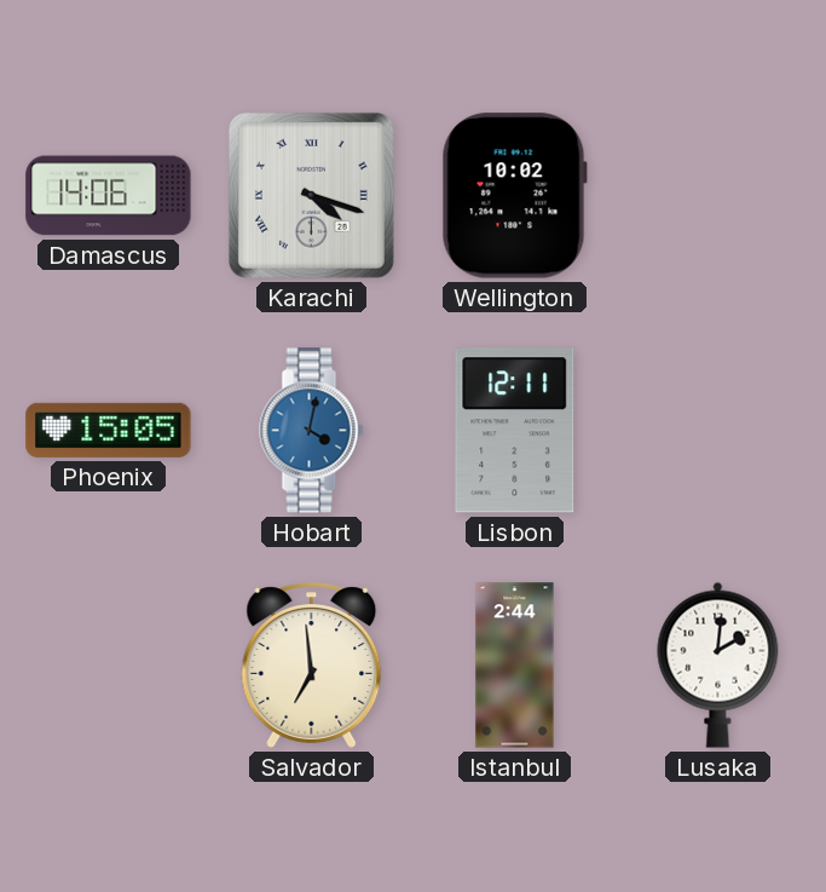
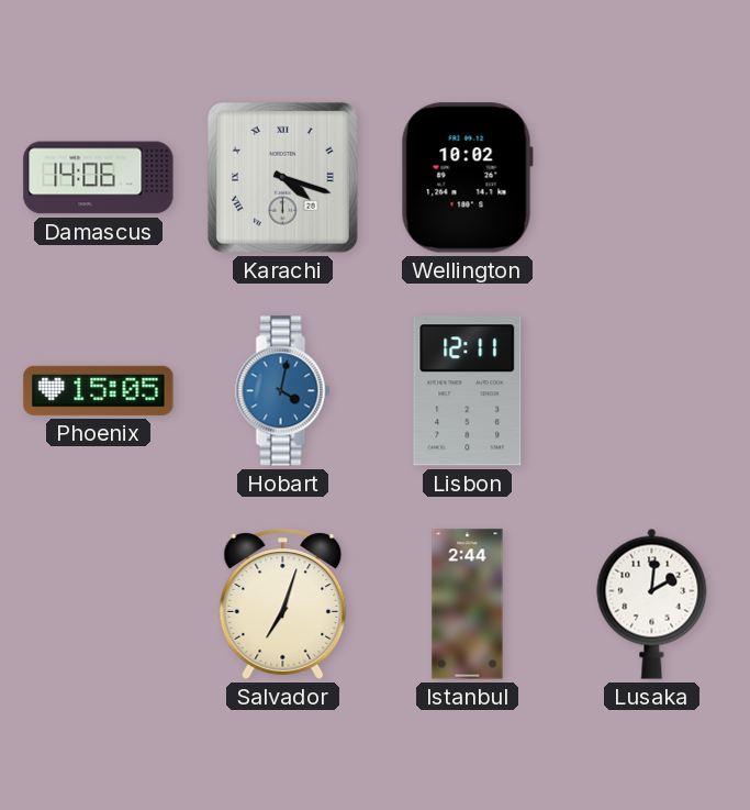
Salvador: 6:59 -> 7:03 (283, 604)
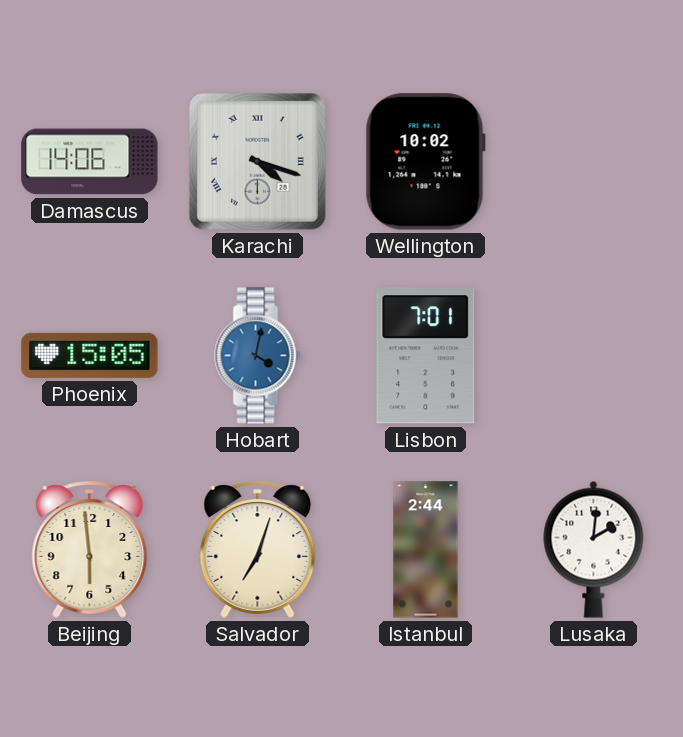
Lisbon: 12:11 -> 7:01 (426, 356)
Beijing: none -> 5:59 (90, 550)
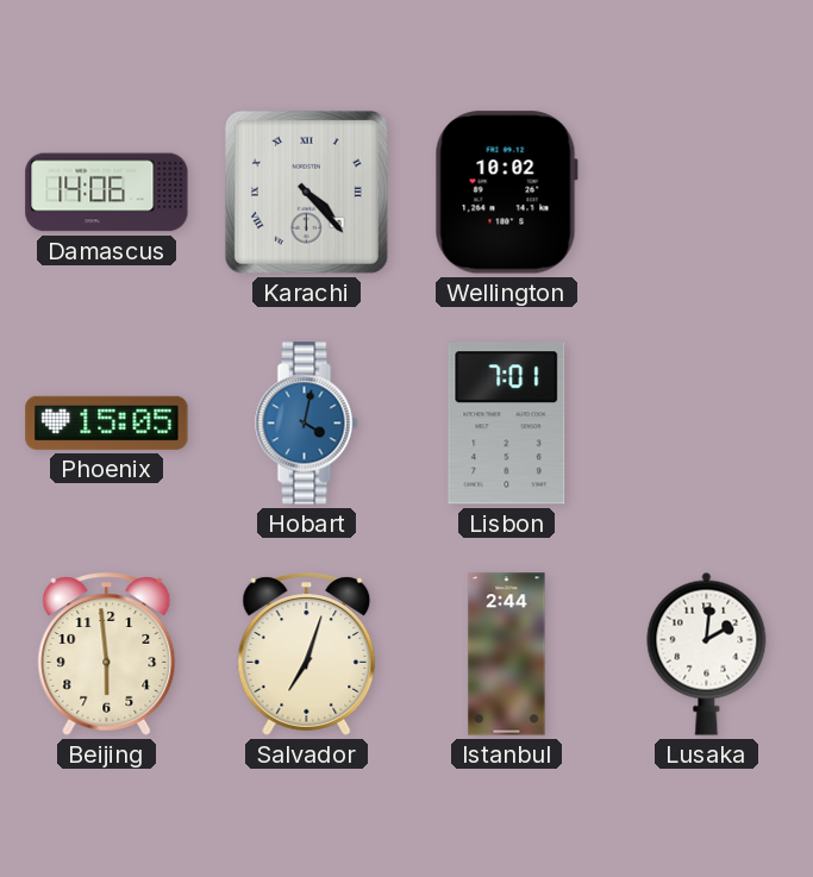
Karachi: 4:18 -> 4:23 (306, 192)
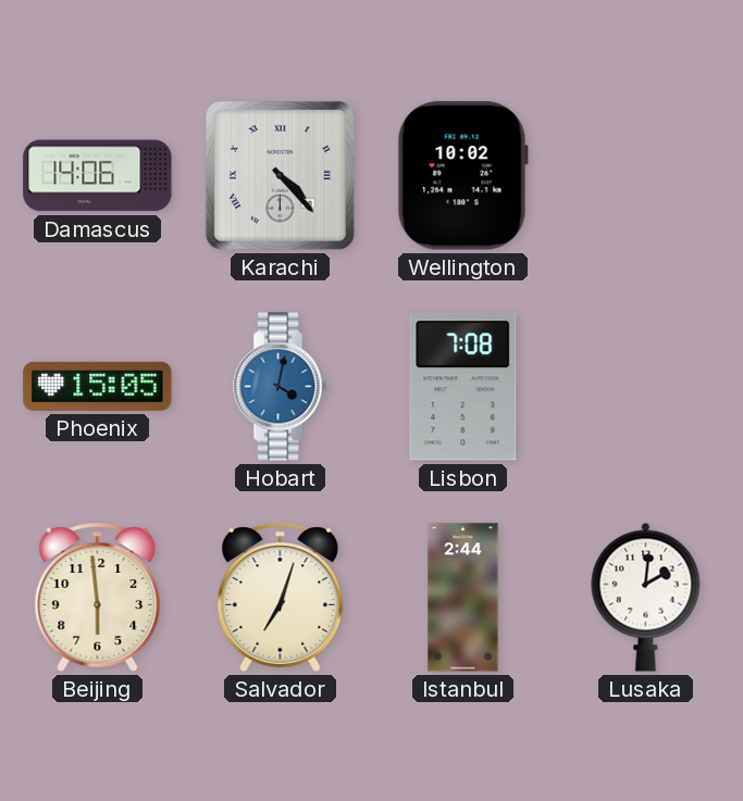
Lisbon: 7:01 -> 7:08 (463, 387)
